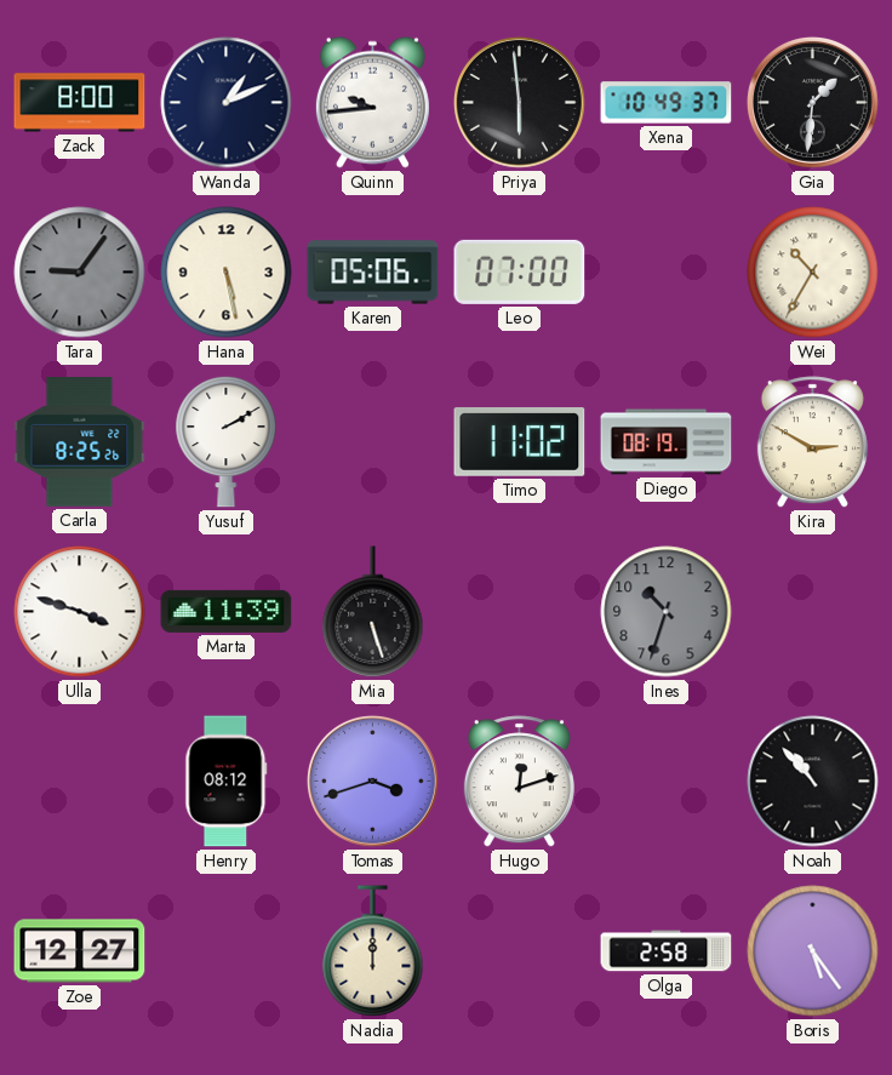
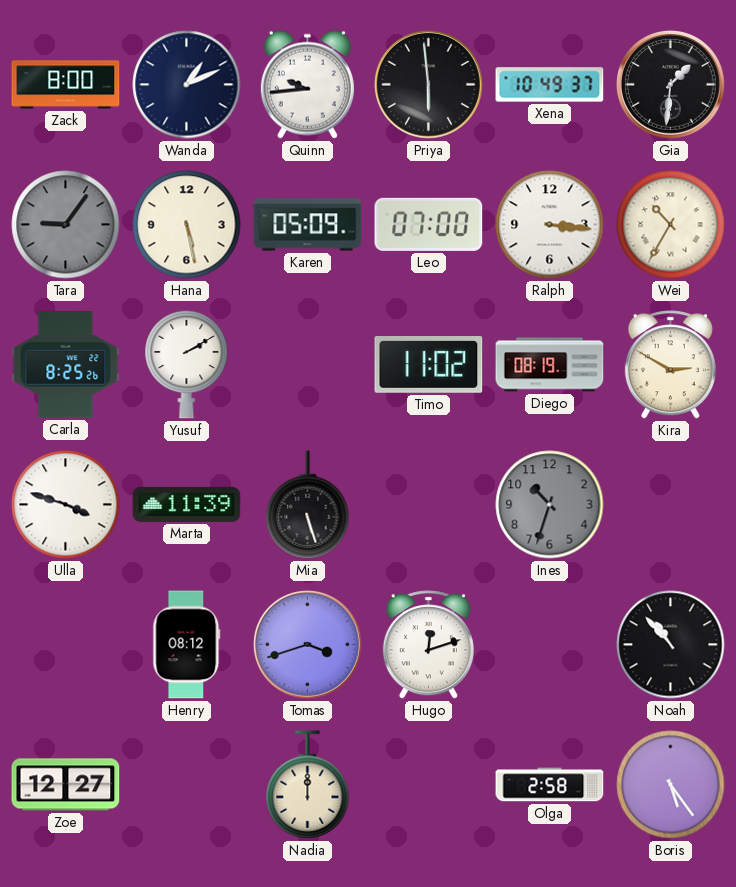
Karen: 05:06 -> 05:09 (308, 225)
Ralph: none -> 3:16 (550, 225)
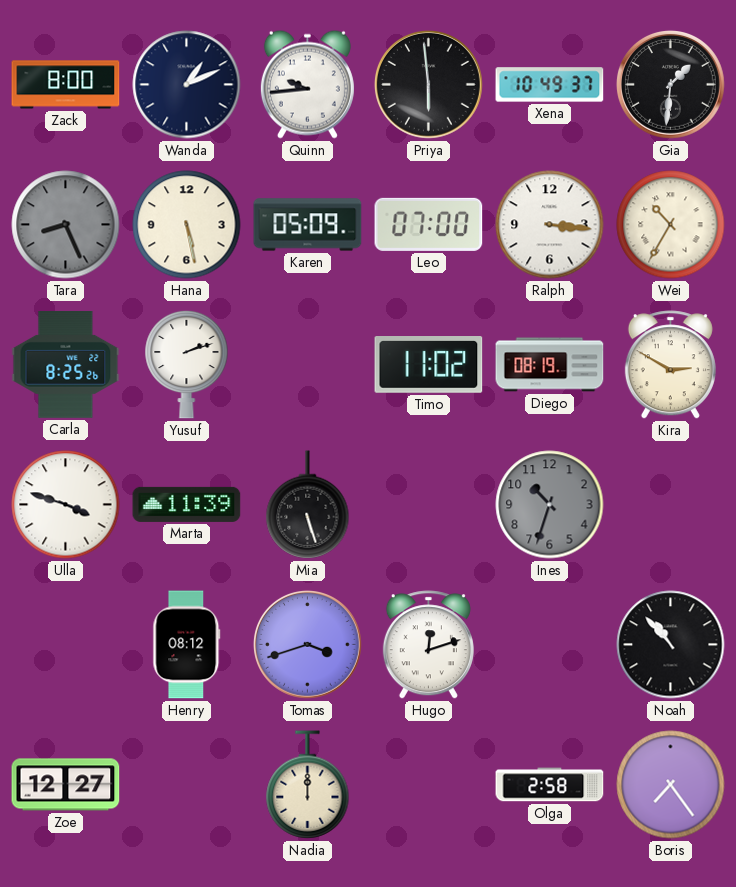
Tara: 9:06 -> 8:26 (66, 225)
Yusuf: 2:10 -> 2:12 (187, 364)
Boris: 5:24 -> 7:24 (671, 785)
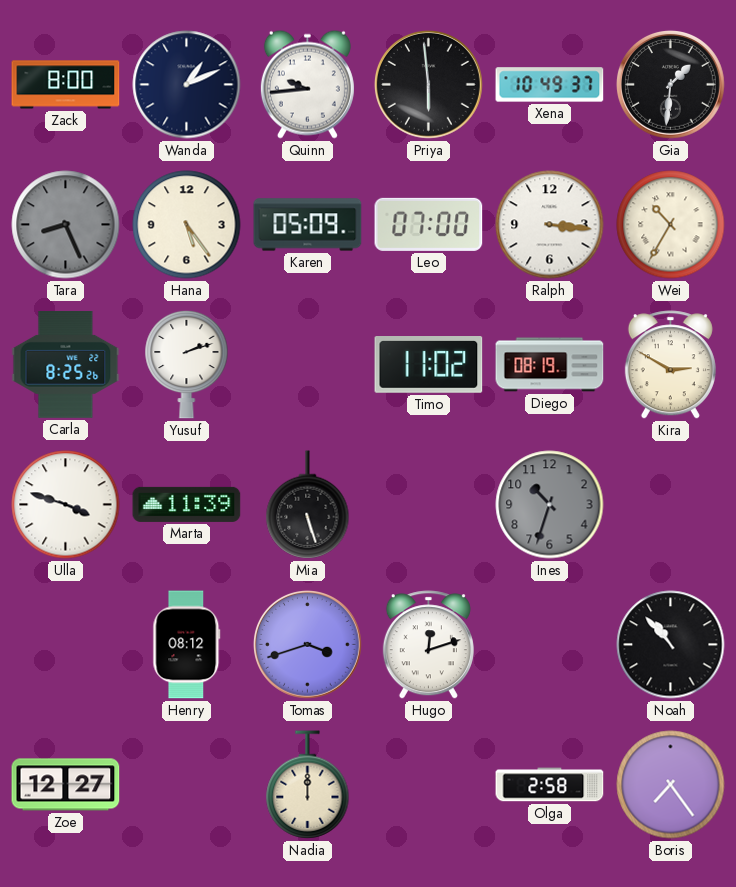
Hana: 5:28 -> 5:24 (187, 225)
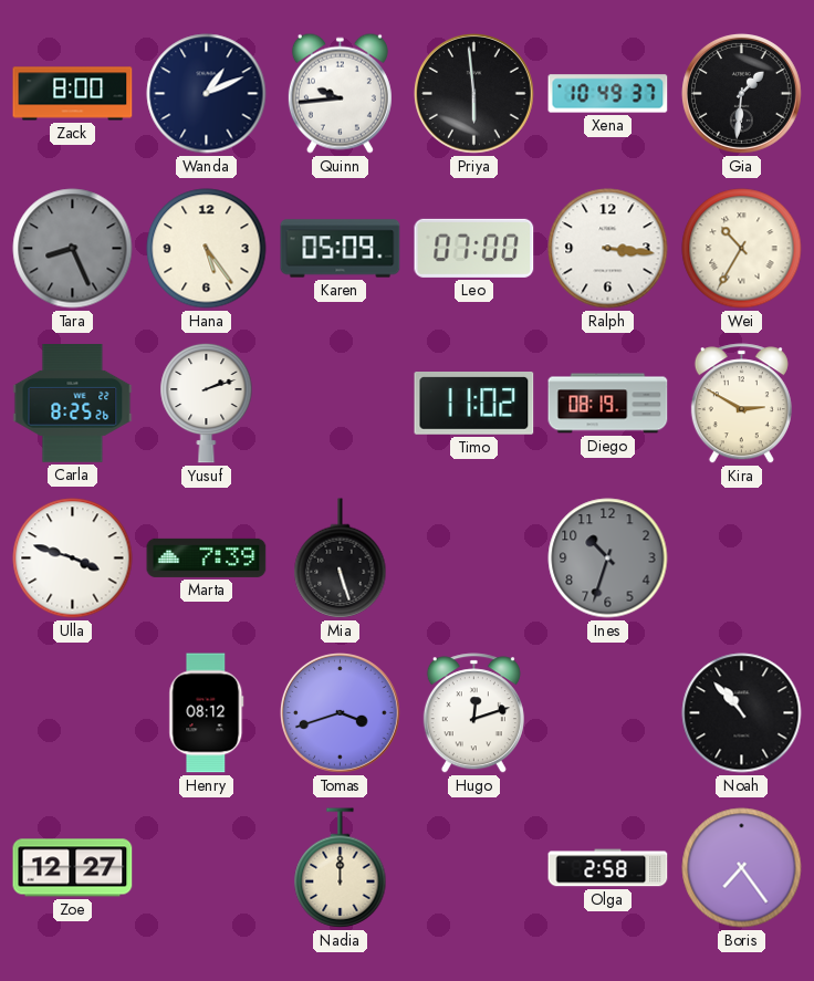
Marta: 11:39 -> 7:39 (207, 557)
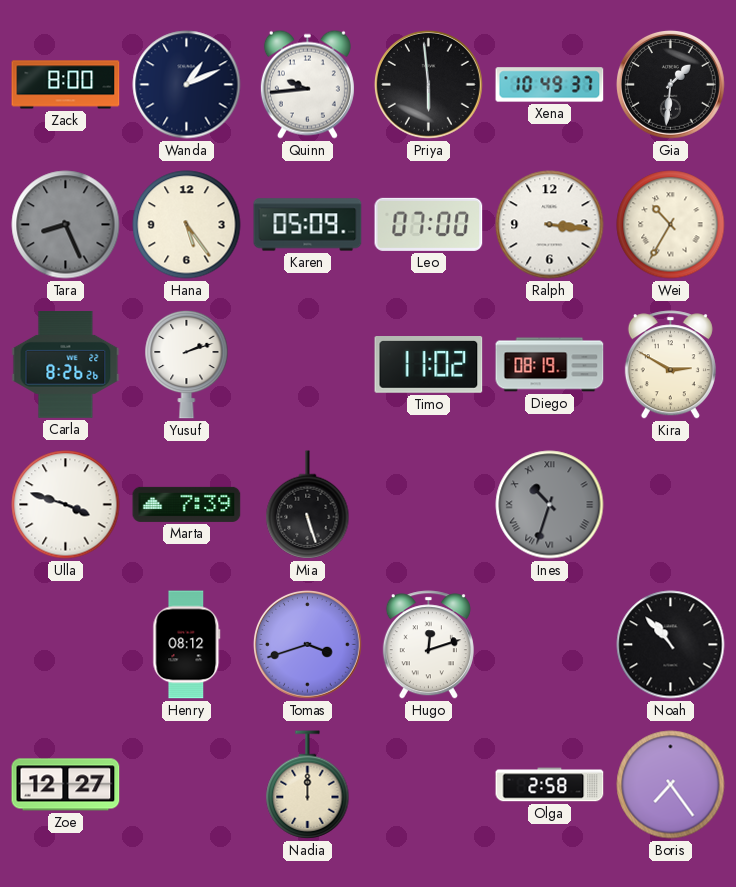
Carla: 8:25 -> 8:26 (66, 365)
Ines numerals: Arabic -> Roman (550, 505)
